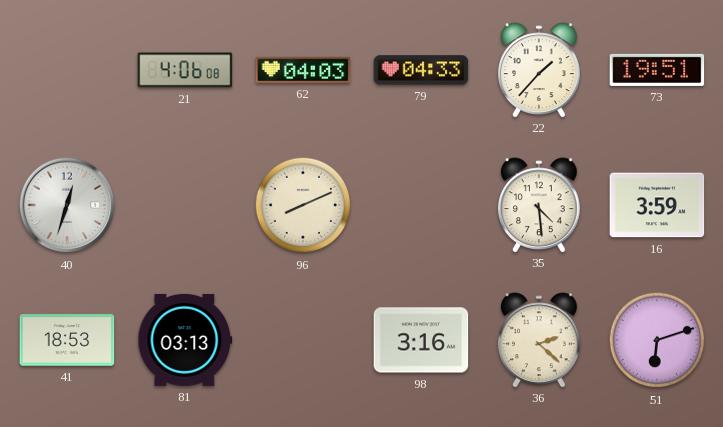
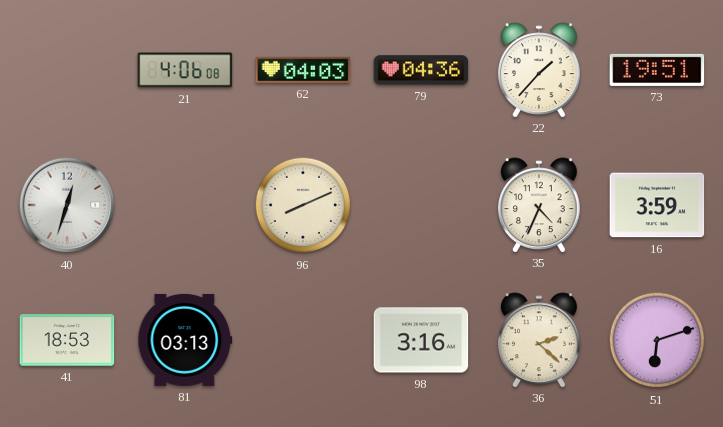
79: 04:33 -> 04:36 (421, 70)
35: 4:29 -> 4:34 (540, 205)
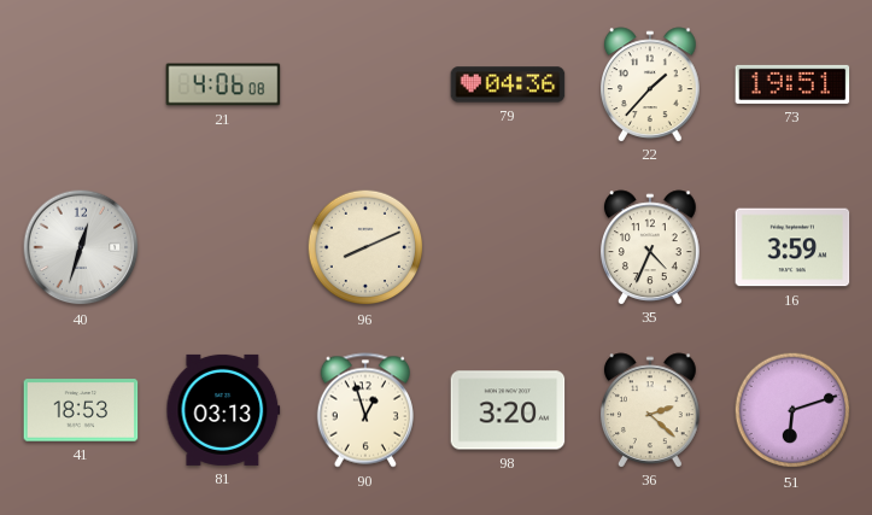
62: 04:03 -> none (303, 70)
90: none -> 12:57 (365, 410)
98: 3:16 -> 3:20 (508, 410)
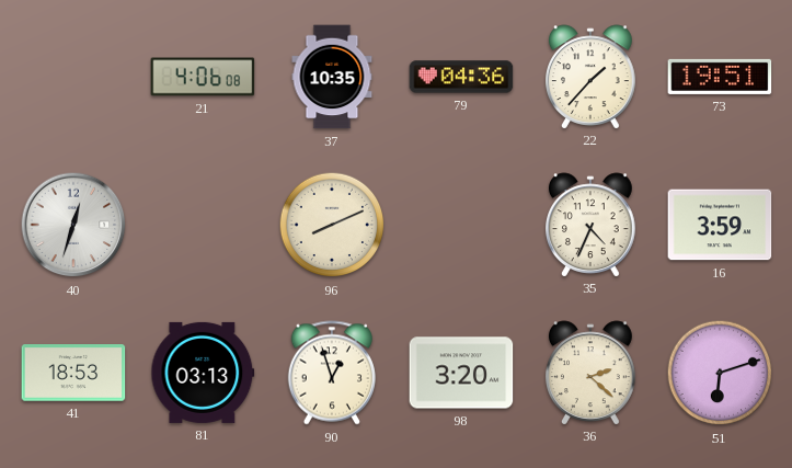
37: none -> 10:35 (332, 77)
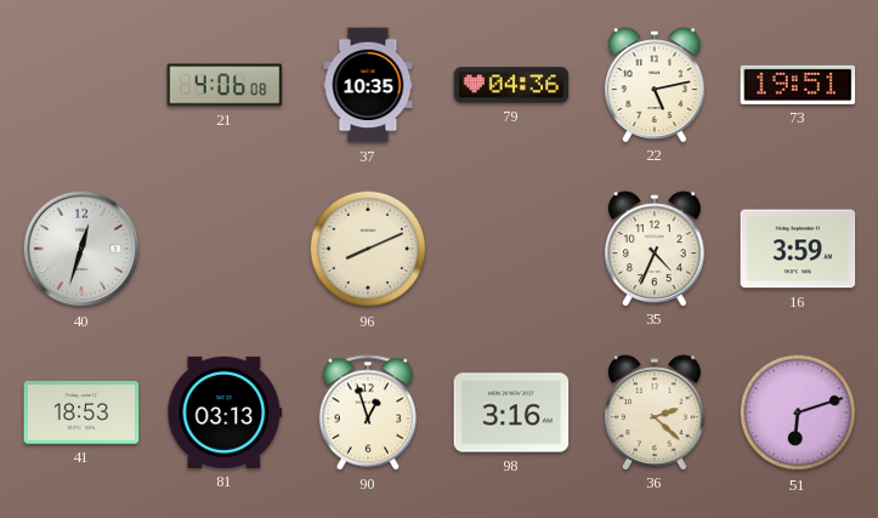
22: 1:37 -> 5:13 (656, 85)
98: 3:20 -> 3:16 (511, 412)
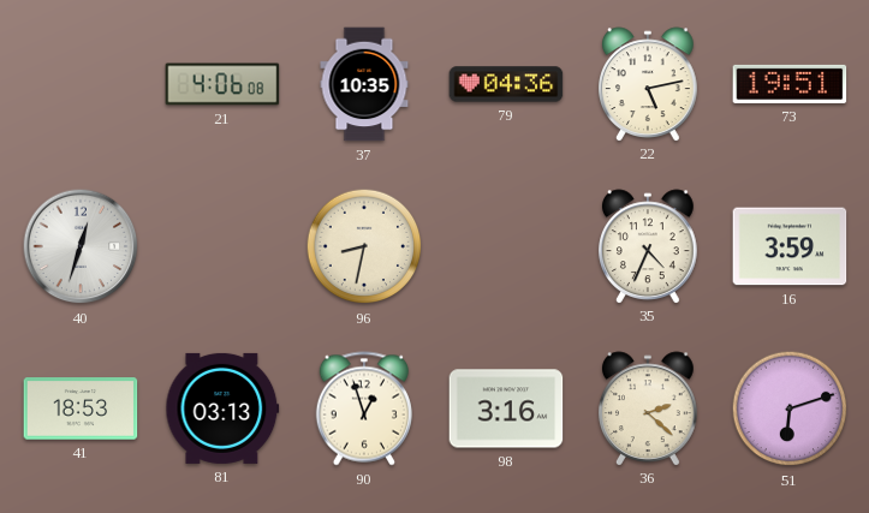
96: 8:11 -> 8:32 (364, 246)
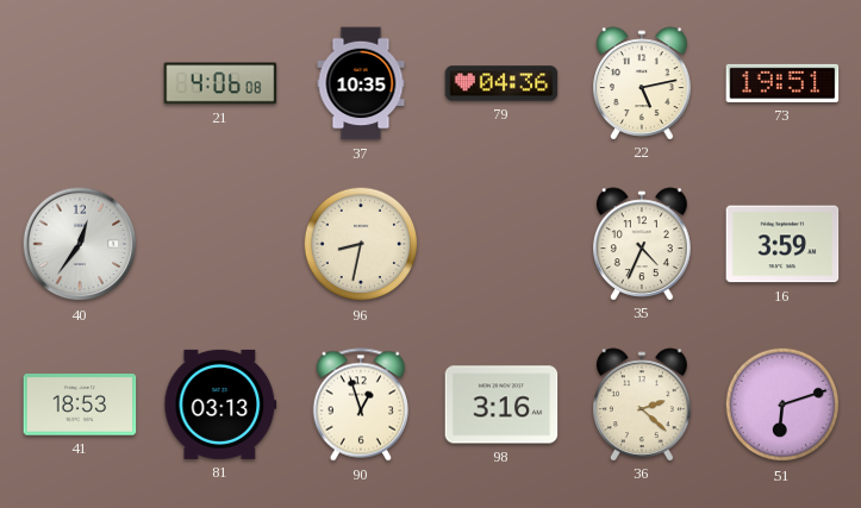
40: 12:33 -> 12:36 (80, 244)
